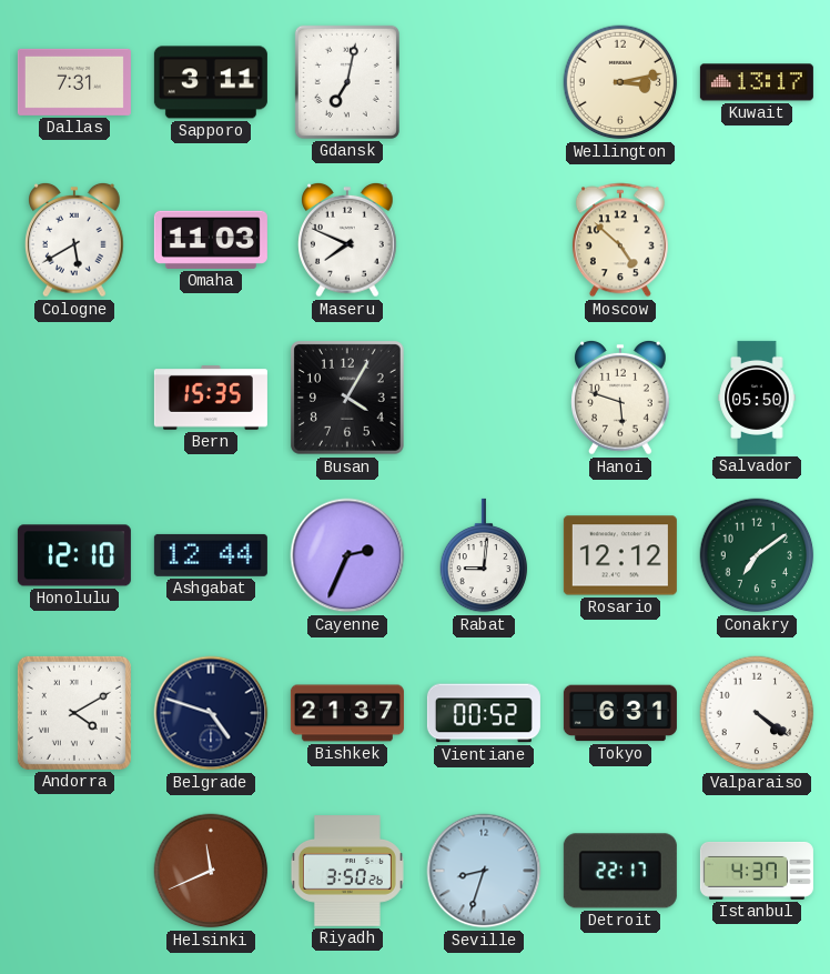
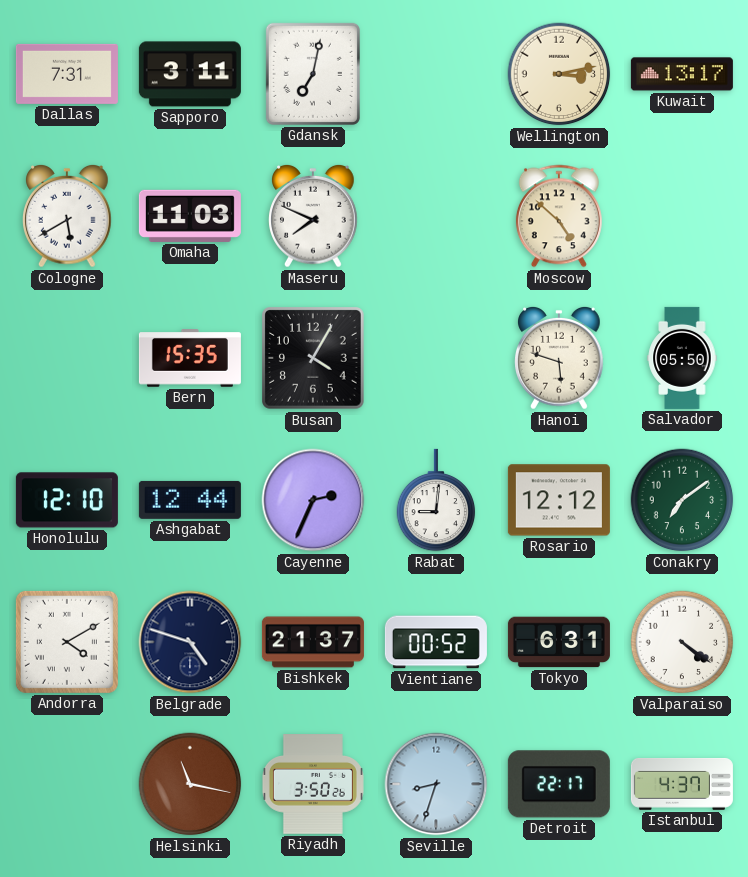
Helsinki: 11:41 -> 11:17 (190, 784)
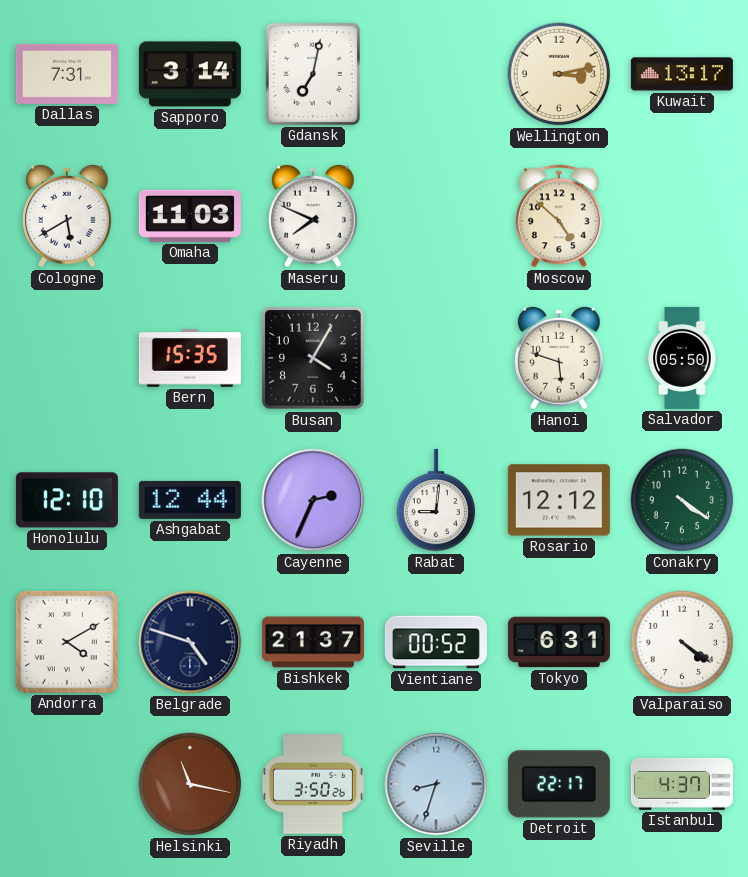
Sapporo: 3:11 -> 3:14 (190, 74)
Conakry: 7:09 -> 4:21 (682, 500)
